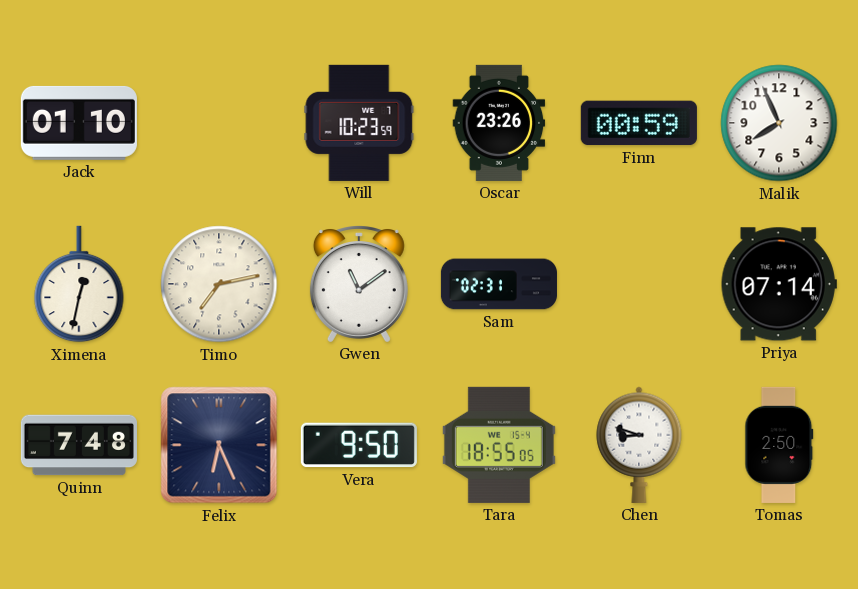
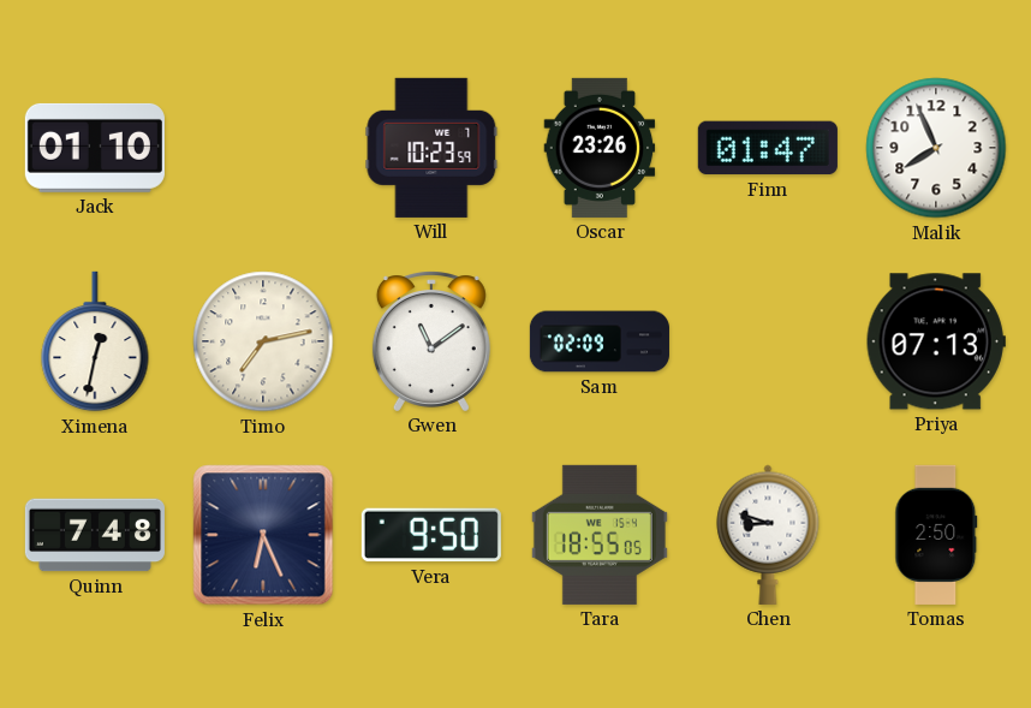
Finn: 00:59 -> 01:47 (768, 148)
Sam: 02:31 -> 02:09 (600, 341)
Priya: 07:14 -> 07:13 (936, 341)
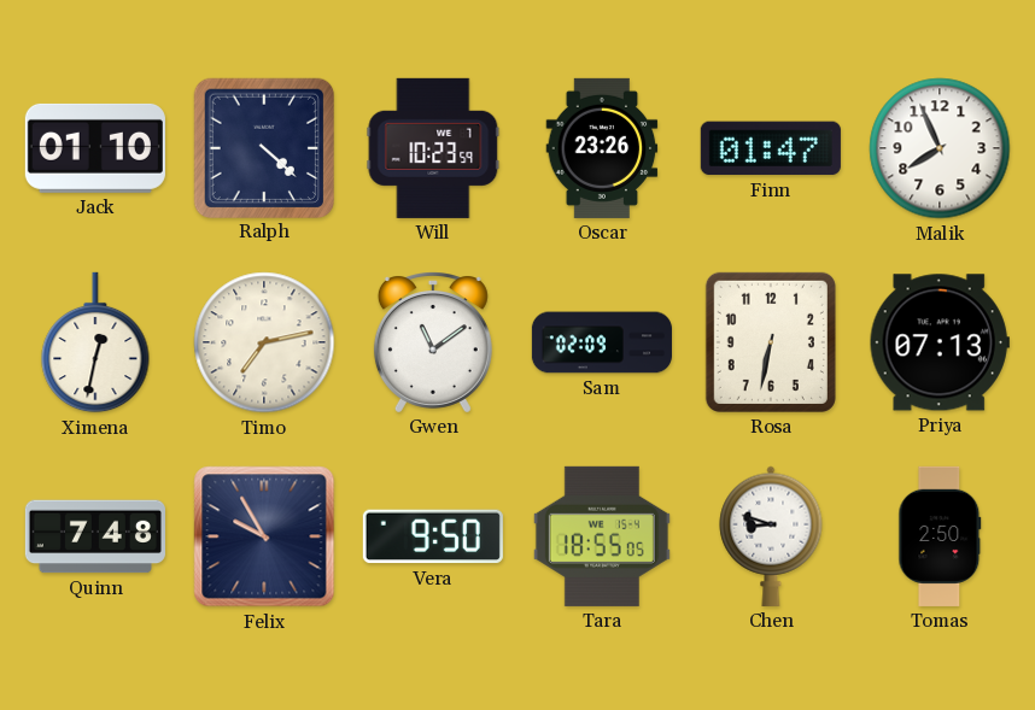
Ralph: none -> 4:22 (263, 147)
Rosa: none -> 6:32 (771, 342)
Felix: 6:26 -> 9:55 (264, 536)
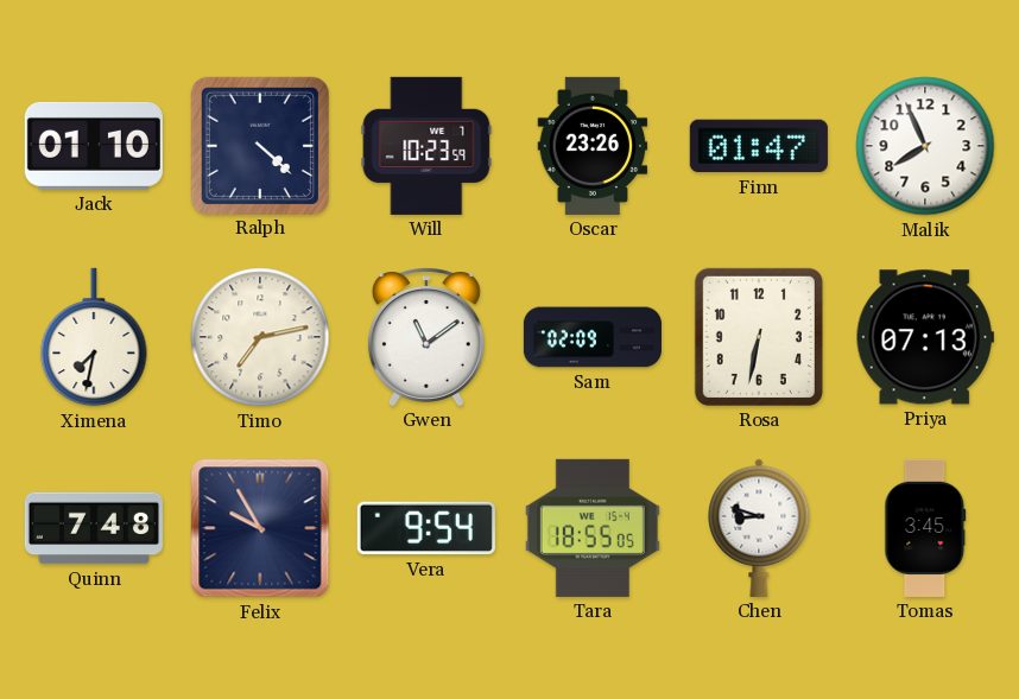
Ximena: 12:32 -> 7:32 (94, 337)
Vera: 9:50 -> 9:54 (426, 528)
Tomas: 2:50 -> 3:45 (925, 528)
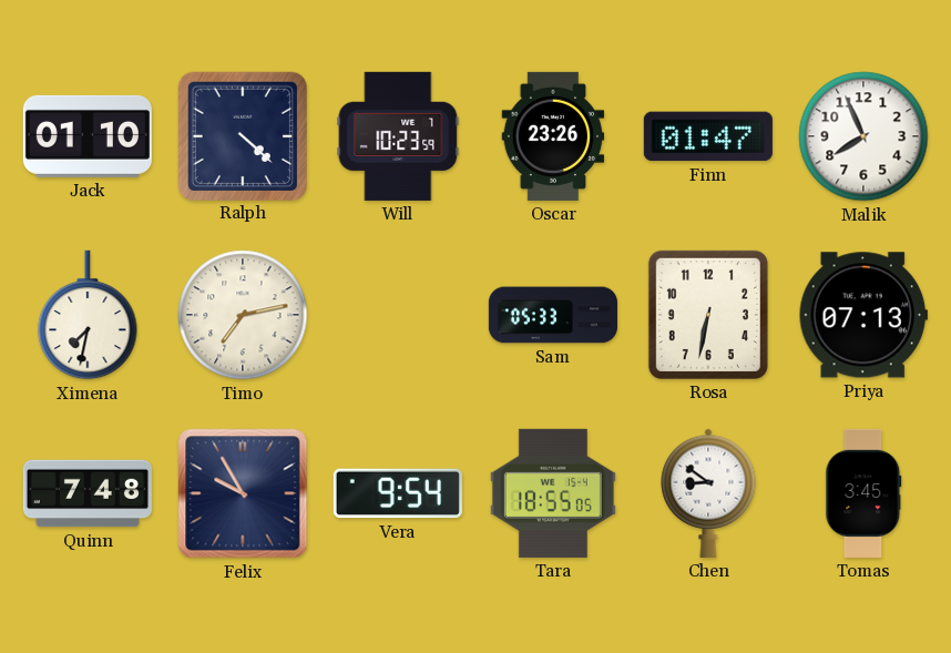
Gwen: 11:09 -> none (426, 337)
Sam: 02:09 -> 05:33 (553, 315)
Chen: 8:48 -> 8:51 (708, 493)
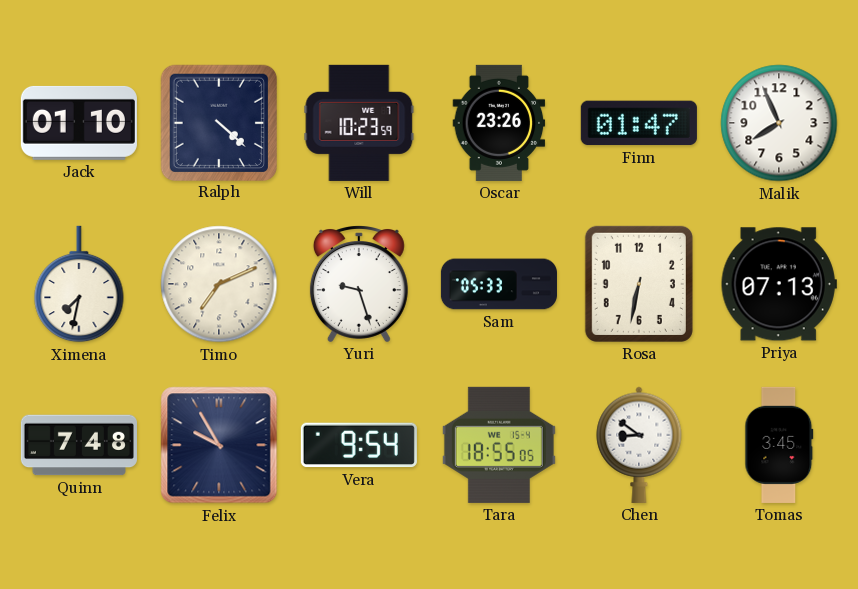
Timo: 7:13 -> 7:11 (219, 284)
Yuri: none -> 9:27 (359, 284)
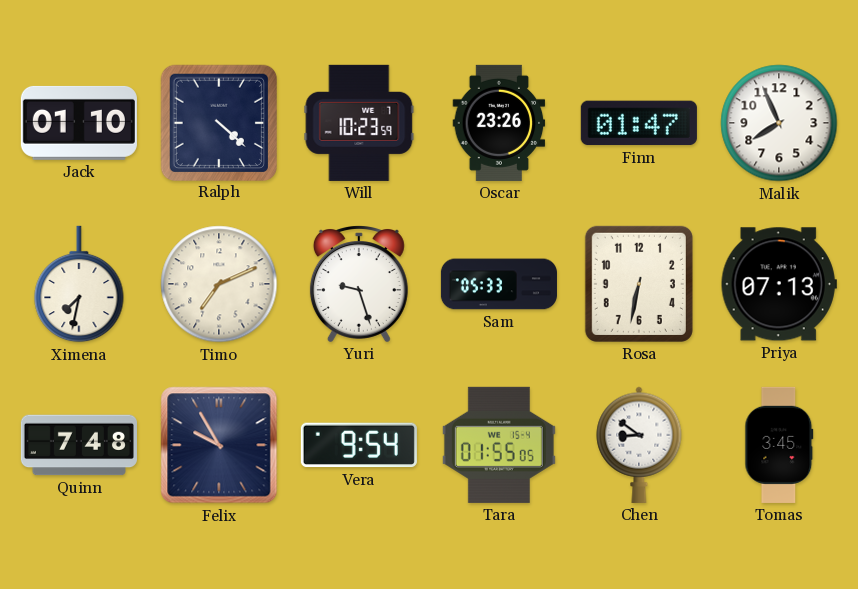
Tara: 18:55 -> 01:55 (499, 445)
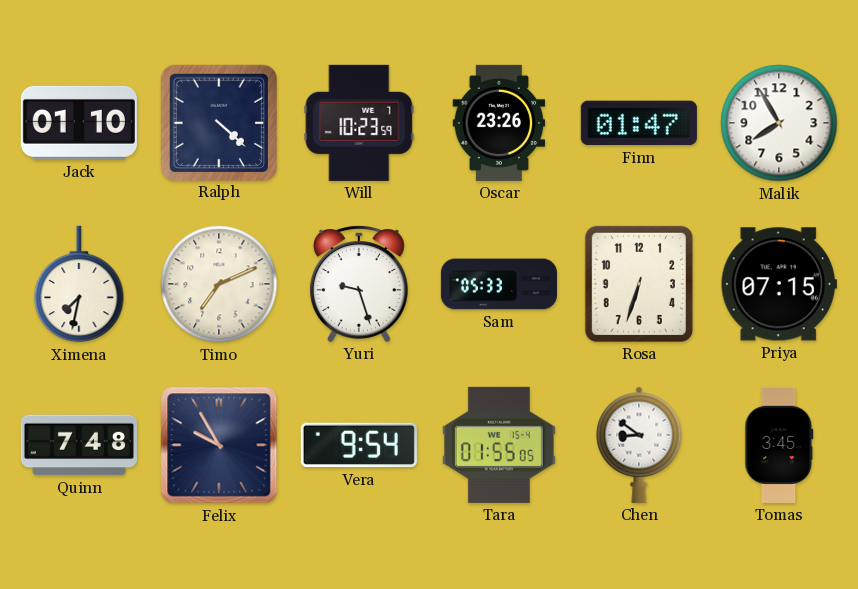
Malik: 7:56 -> 7:55 (779, 123)
Rosa: 6:32 -> 6:33 (639, 284)
Priya: 07:13 -> 07:15 (779, 284)
